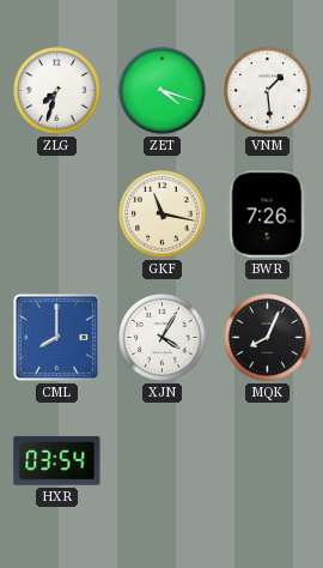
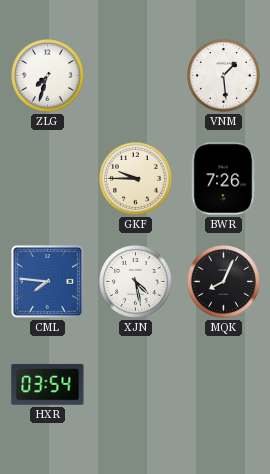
ZET: 4:18 -> none (163, 91)
GKF: 11:17 -> 9:45 (136, 179)
CML: 8:00 -> 7:46 (47, 281)
XJN: 4:05 -> 4:28 (136, 282)
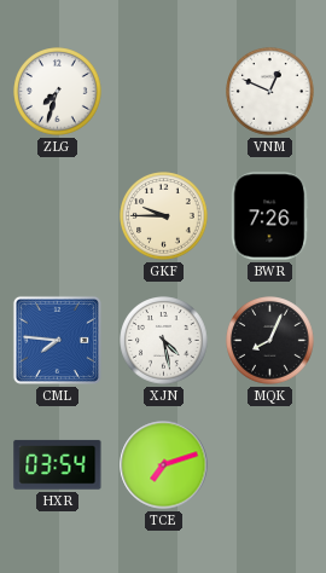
VNM: 1:29 -> 12:49 (270, 92)
TCE: none -> 7:12 (164, 465)
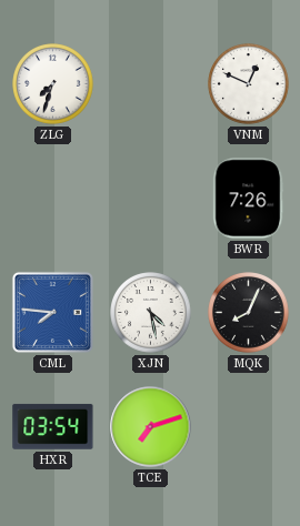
GKF: 9:45 -> none (164, 216)
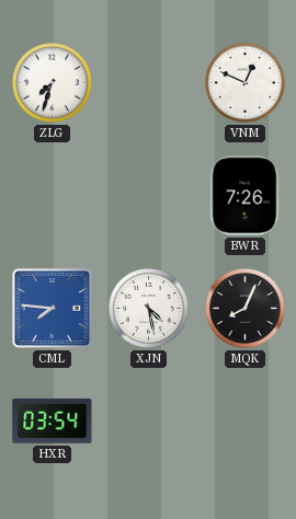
TCE: 7:12 -> none (151, 427)
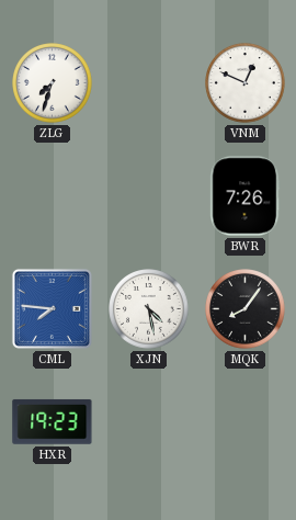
MQK: 8:04 -> 8:06 (246, 309)
HXR: 03:54 -> 19:23 (53, 421)
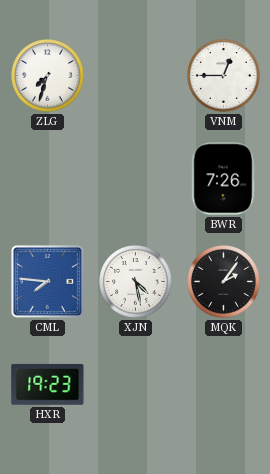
VNM: 12:49 -> 12:45 (224, 76)
MQK: 8:06 -> 2:06 (224, 282)
